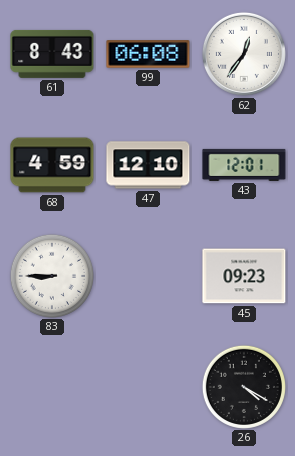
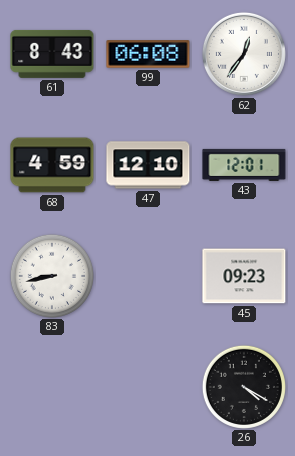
83: 8:45 -> 8:43 (51, 275)
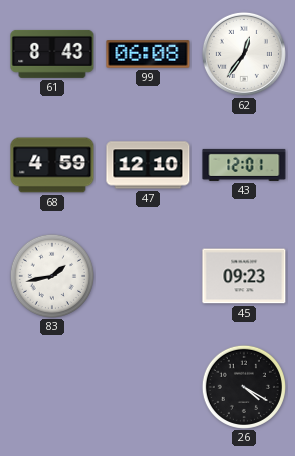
83: 8:43 -> 1:43 (51, 275)
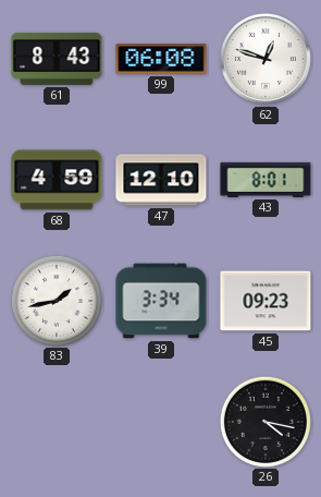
62: 12:36 -> 12:48 (266, 59)
43: 12:01 -> 8:01 (266, 180)
39: none -> 3:34 (161, 301)
26: 4:20 -> 4:17 (264, 421)
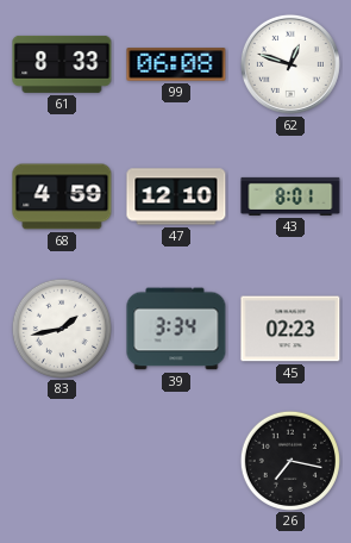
61: 8:43 -> 8:33 (62, 64)
45: 09:23 -> 02:23 (290, 329)
26: 4:17 -> 7:17 (289, 460)
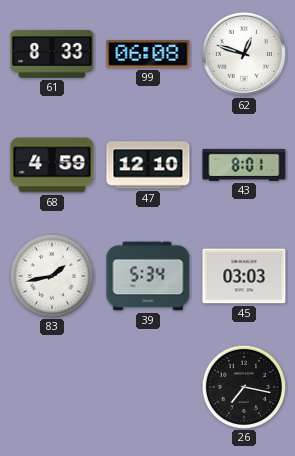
39: 3:34 -> 5:34 (148, 276)
45: 02:23 -> 03:03 (244, 276)
